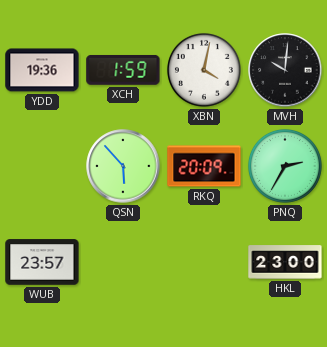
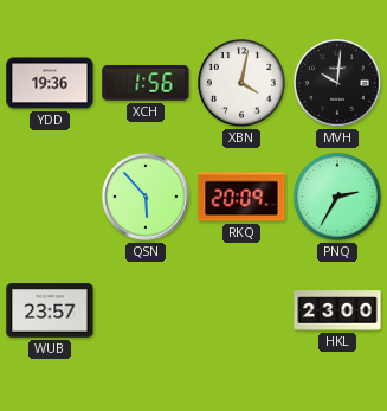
XCH: 1:59 -> 1:56 (146, 83)
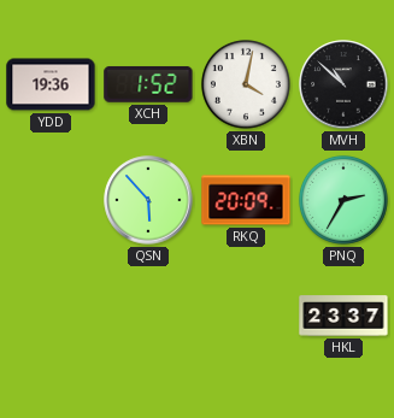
XCH: 1:56 -> 1:52 (148, 84)
MVH: 10:01 -> 10:52 (343, 84)
WUB: 23:57 -> none (50, 310)
HKL: 23:00 -> 23:37 (343, 316)
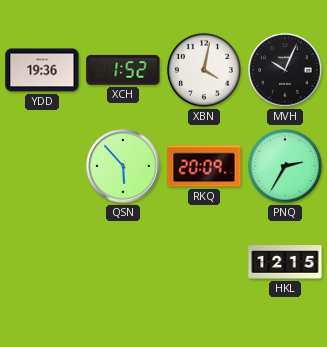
MVH: 10:52 -> 10:04 (285, 70)
HKL: 23:37 -> 12:15 (285, 262)
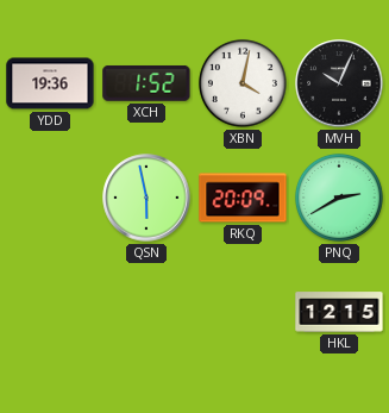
QSN: 5:53 -> 5:58 (146, 198)
PNQ: 2:35 -> 2:40 (339, 198)
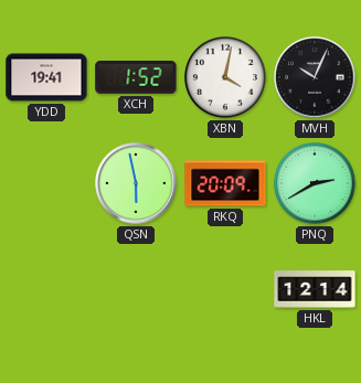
YDD: 19:36 -> 19:41 (46, 77)
HKL: 12:15 -> 12:14 (315, 289)
